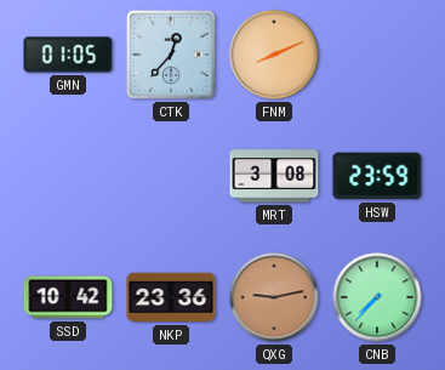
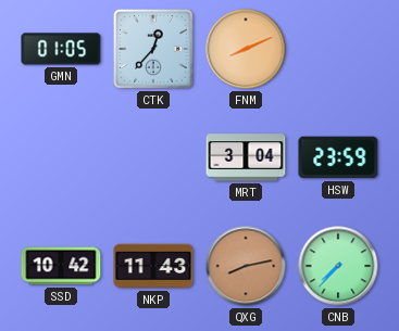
MRT: 3:08 -> 3:04 (246, 157)
NKP: 23:36 -> 11:43 (153, 266)
QXG: 9:13 -> 8:13 (246, 266)
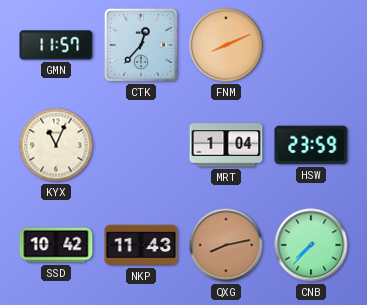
GMN: 01:05 -> 11:57 (56, 45)
KYX: none -> 11:04 (56, 145)
MRT: 3:04 -> 1:04 (226, 145)
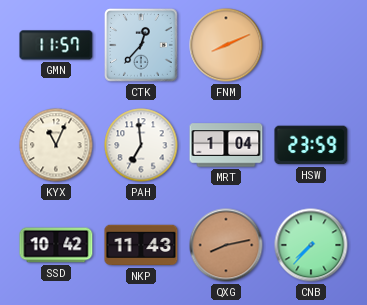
PAH: none -> 6:59 (141, 145)
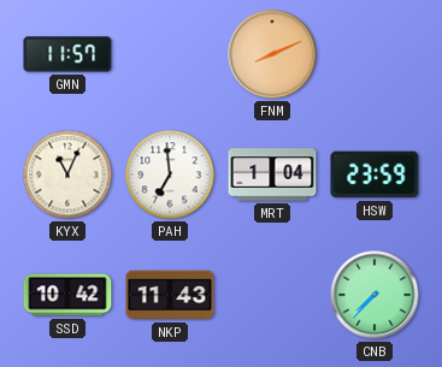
CTK: 12:37 -> none (141, 45)
QXG: 8:13 -> none (226, 245)
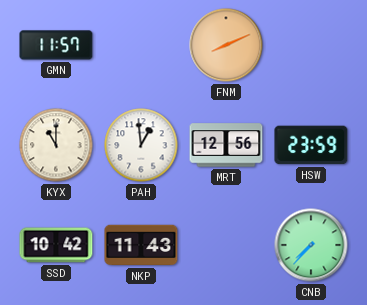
KYX: 11:04 -> 11:00 (56, 145)
PAH: 6:59 -> 12:59 (141, 145)
MRT: 1:04 -> 12:56 (226, 145)
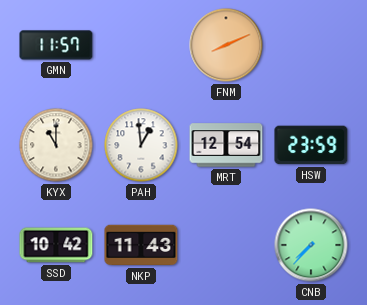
MRT: 12:56 -> 12:54 (226, 145)
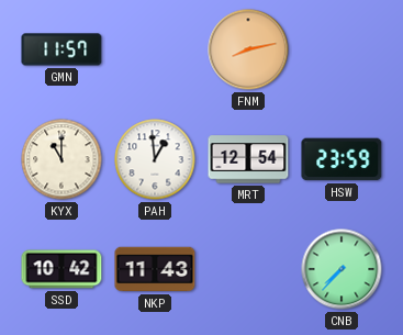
FNM: 8:11 -> 8:13 (248, 49)
